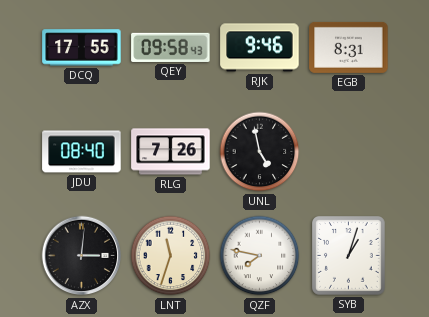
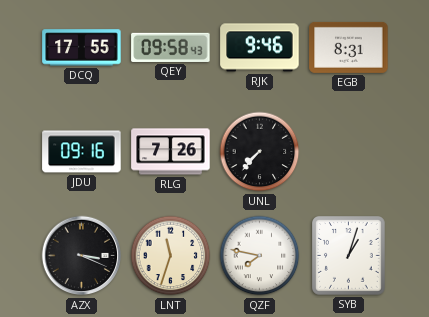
JDU: 08:40 -> 09:16 (82, 152)
UNL: 4:58 -> 7:37 (260, 152)
AZX: 3:01 -> 3:19 (82, 256)
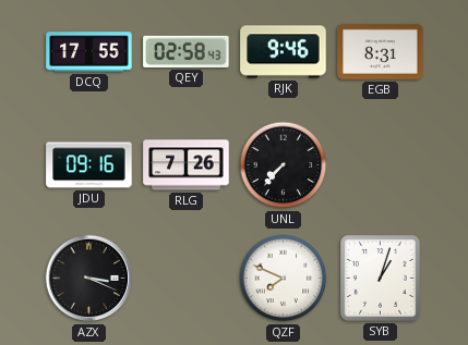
QEY: 09:58 -> 02:58 (187, 51)
LNT: 11:33 -> none (171, 256)
QZF: 7:47 -> 7:49 (284, 279)
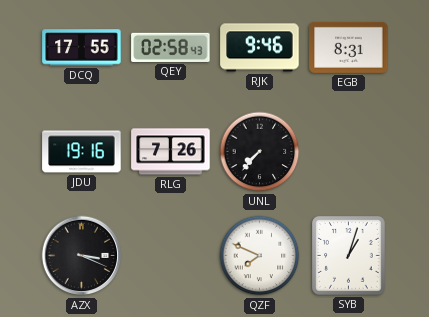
JDU: 09:16 -> 19:16 (82, 152)
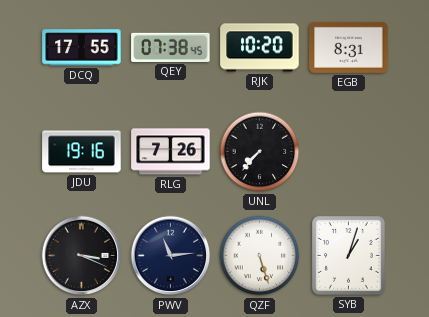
QEY: 02:58 -> 07:38 (171, 47)
RJK: 9:46 -> 10:20 (260, 48)
PWV: none -> 11:14 (171, 256)
QZF: 7:49 -> 5:27 (260, 256)
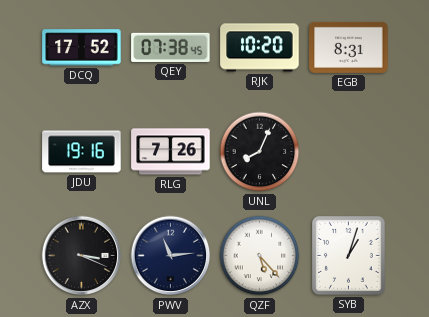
DCQ: 17:55 -> 17:52 (82, 48)
UNL: 7:37 -> 8:04 (260, 152)
QZF: 5:27 -> 5:23 (260, 256)
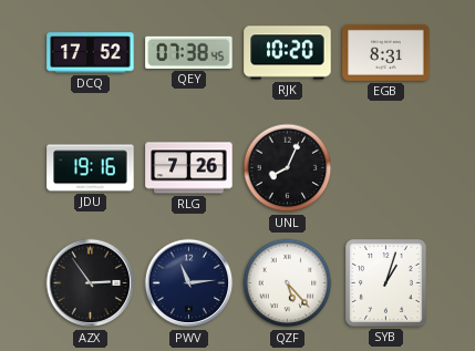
AZX: 3:19 -> 2:54 (91, 283)
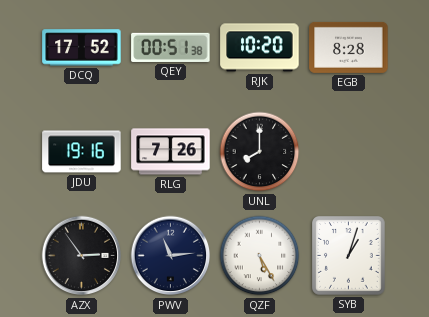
QEY: 07:38 -> 00:51 (171, 47)
EGB: 8:31 -> 8:28 (349, 47)
UNL: 8:04 -> 8:00 (260, 152)
QZF: 5:23 -> 5:25 (260, 256)
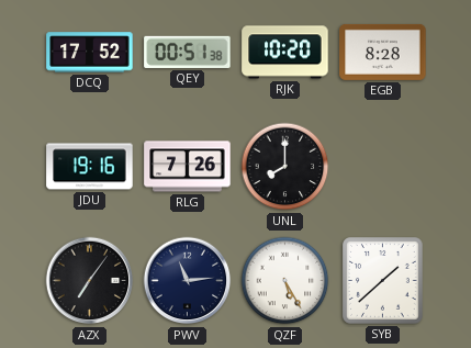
AZX: 2:54 -> 7:06 (90, 281)
SYB: 1:03 -> 1:38 (383, 281)
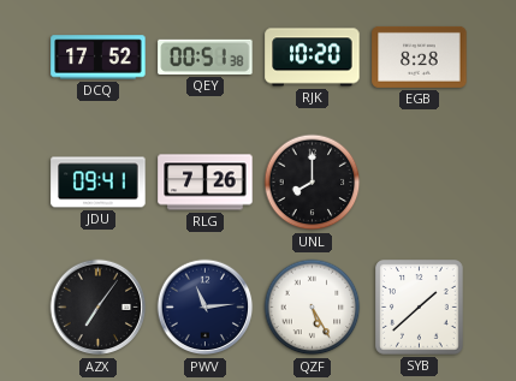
JDU: 19:16 -> 09:41 (99, 183)
